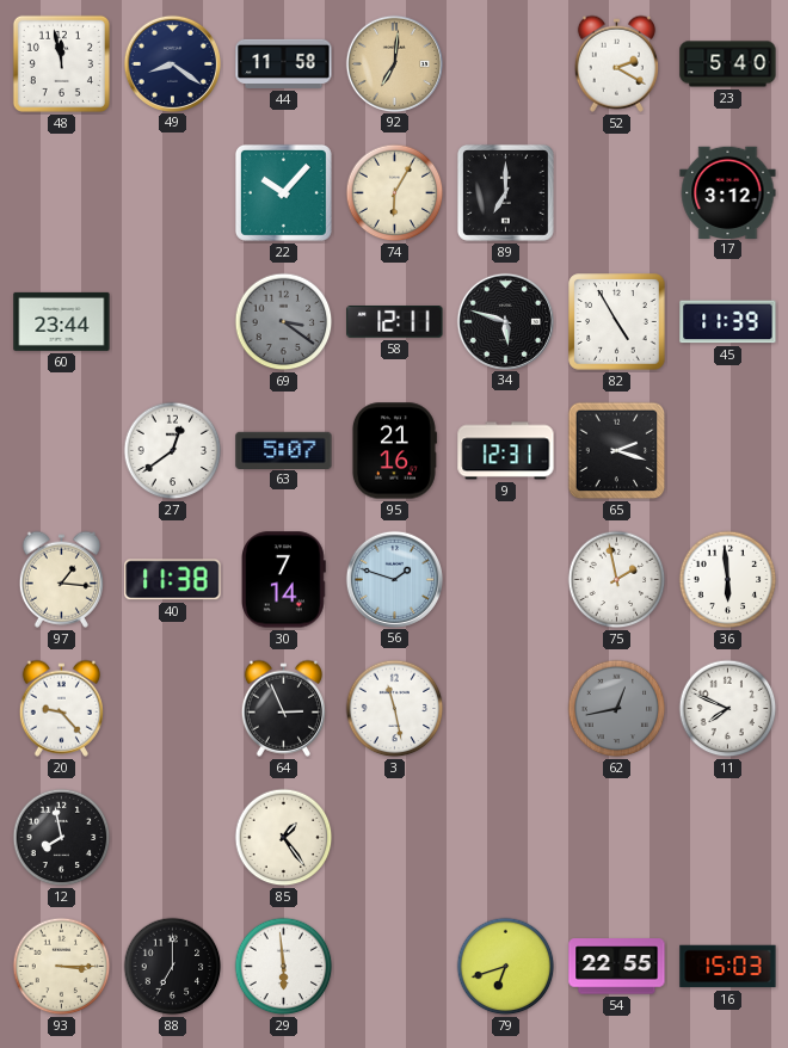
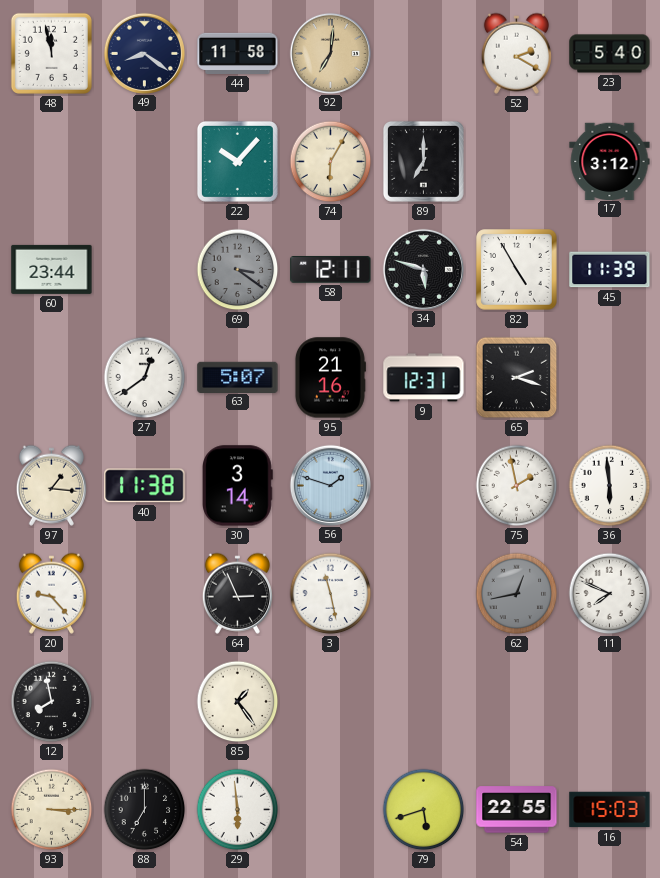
30: 7:14 -> 3:14 (238, 486)
79: 6:42 -> 5:42 (424, 810)
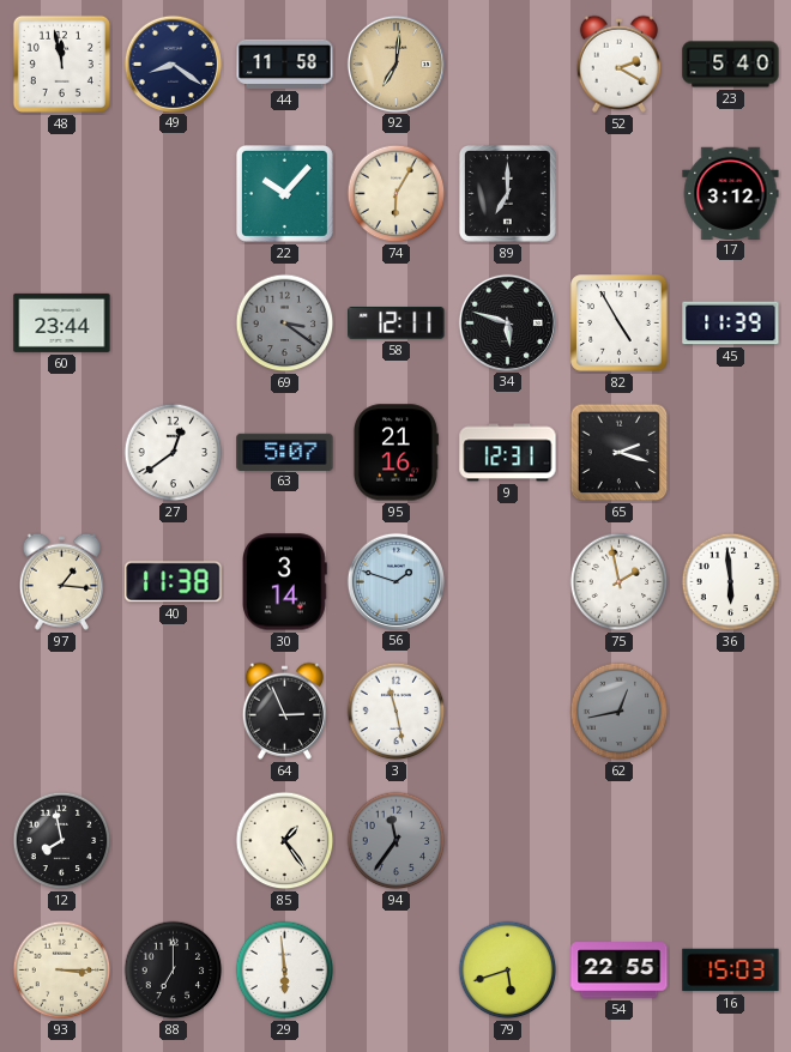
20: 9:23 -> none (51, 593)
11: 7:49 -> none (610, 594)
94: none -> 11:36 (397, 841)
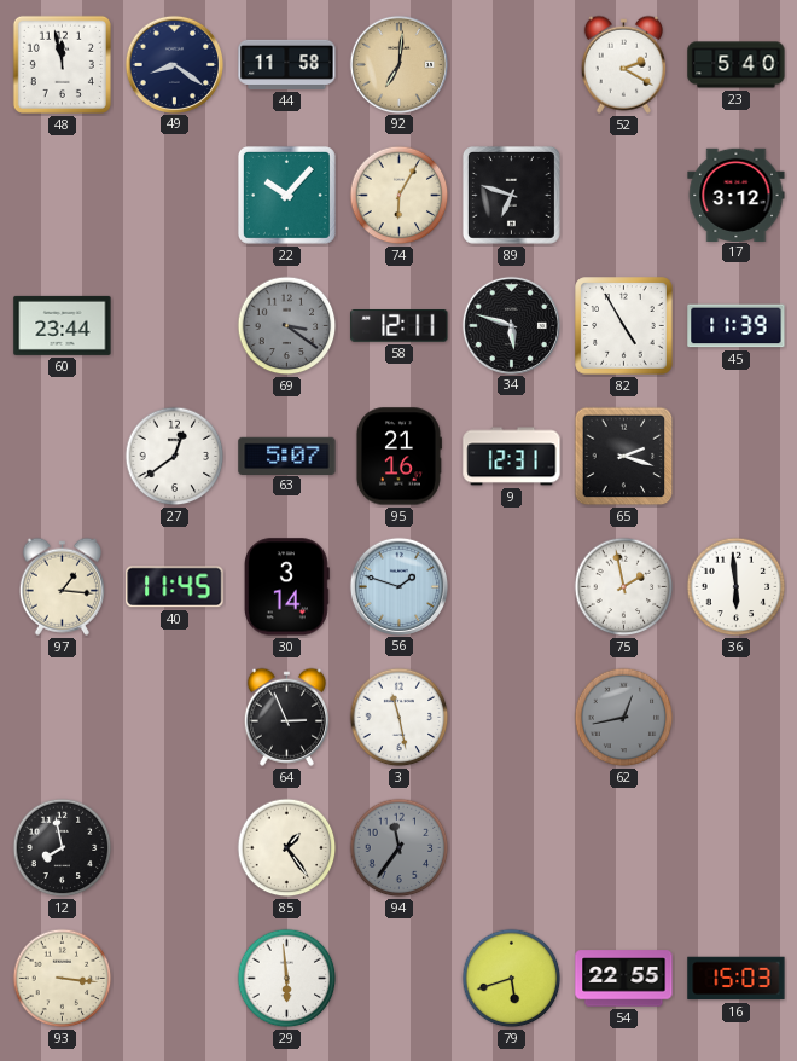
89: 7:00 -> 6:48 (511, 195)
40: 11:38 -> 11:45 (175, 587)
93: 3:15 -> 3:16 (63, 979)
88: 7:00 -> none (174, 971)
